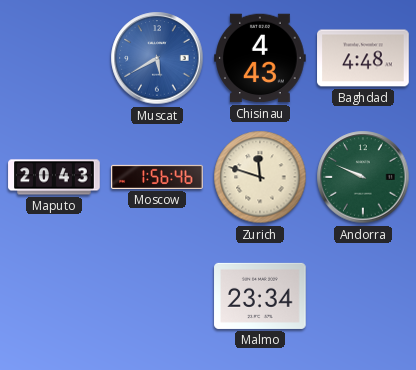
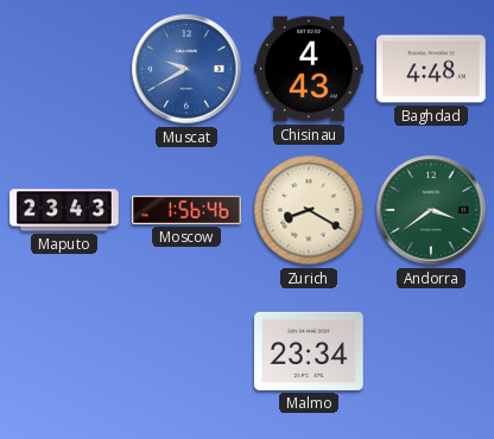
Muscat: 5:40 -> 9:40 (186, 69)
Maputo: 20:43 -> 23:43 (64, 210)
Zurich: 11:48 -> 8:20 (309, 210)
Andorra: 9:49 -> 3:39 (431, 210)
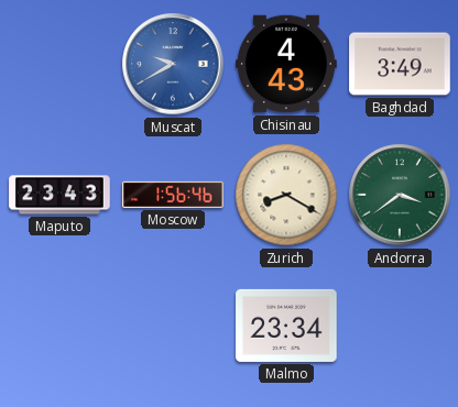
Baghdad: 4:48 -> 3:49 (400, 64)
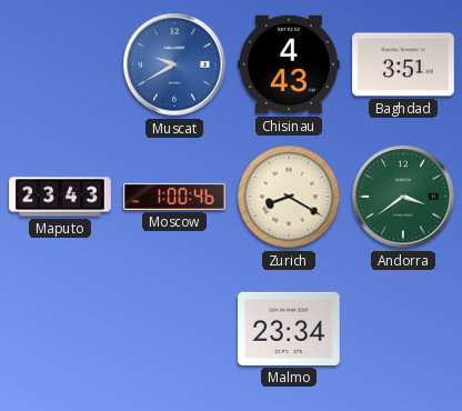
Baghdad: 3:49 -> 3:51 (403, 64)
Moscow: 1:56 -> 1:00 (174, 197)
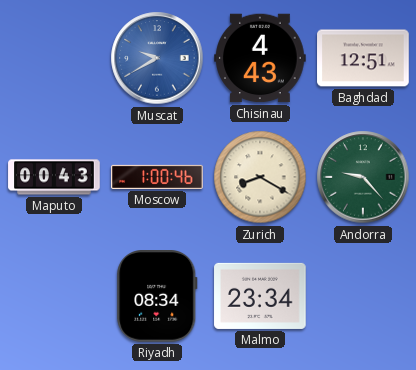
Baghdad: 3:51 -> 12:51 (363, 58)
Maputo: 23:43 -> 00:43 (54, 177)
Andorra: 3:39 -> 9:23 (363, 177)
Riyadh: none -> 08:34 (157, 297)
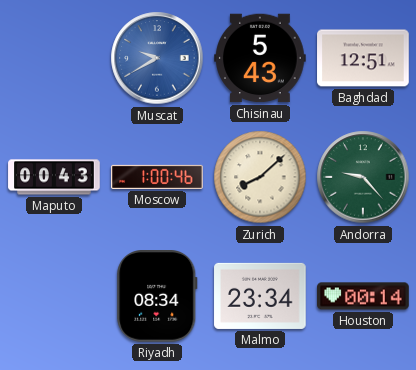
Chisinau: 4:43 -> 5:43 (260, 58)
Zurich: 8:20 -> 8:08 (260, 177)
Houston: none -> 00:14 (363, 296)
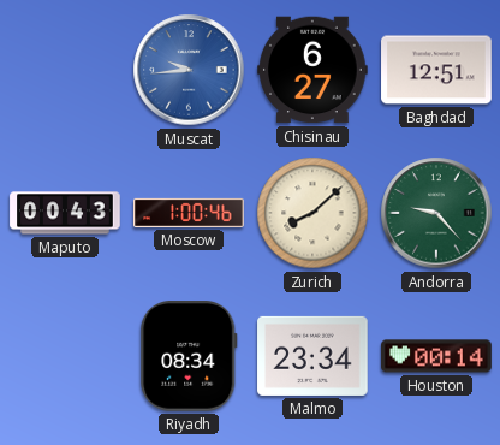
Muscat: 9:40 -> 9:44 (189, 70)
Chisinau: 5:43 -> 6:27 (312, 70)
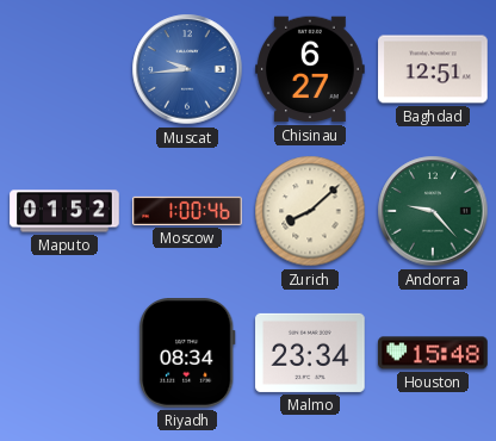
Maputo: 00:43 -> 01:52 (64, 211)
Houston: 00:14 -> 15:48 (433, 353)
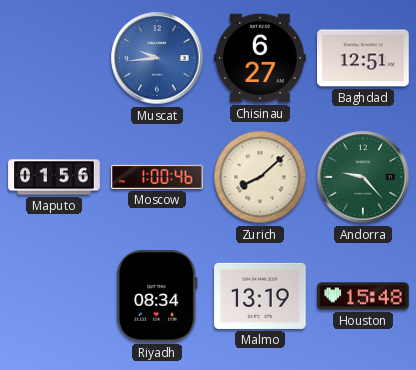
Maputo: 01:52 -> 01:56 (54, 177)
Malmo: 23:34 -> 13:19 (260, 296)
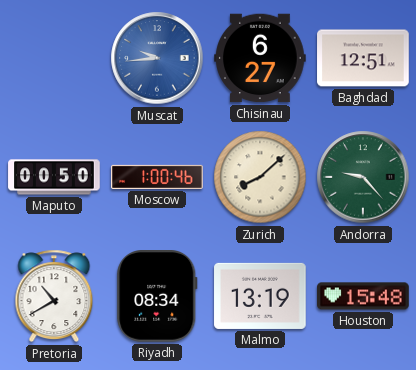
Maputo: 01:56 -> 00:50 (54, 177)
Pretoria: none -> 10:40 (54, 296)
